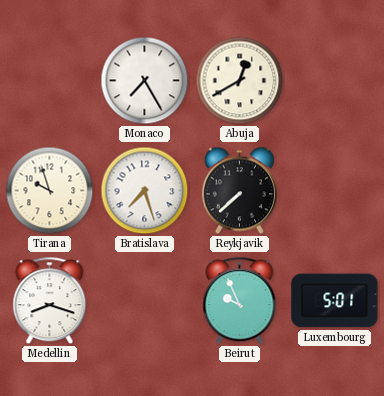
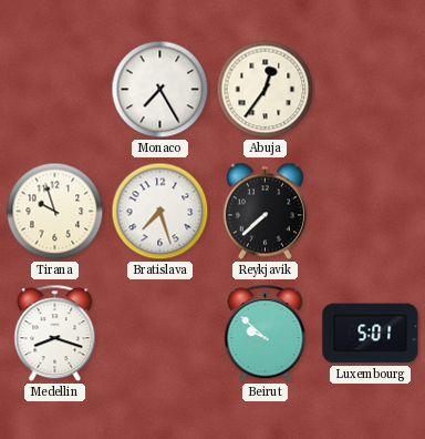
Abuja: 12:40 -> 12:36 (266, 90)
Beirut: 9:56 -> 9:52 (266, 334)
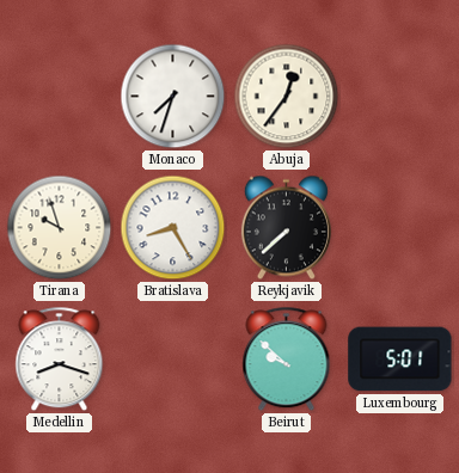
Monaco: 7:25 -> 7:33 (173, 97)
Bratislava: 7:27 -> 8:25 (173, 228)
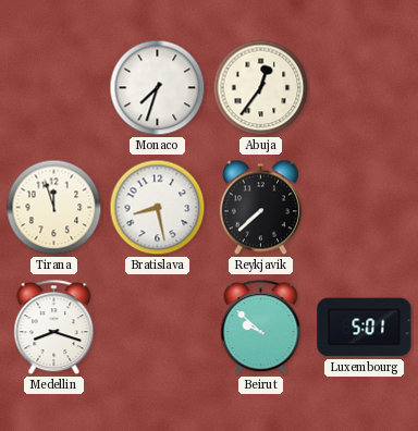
Tirana: 9:57 -> 11:57 (54, 208)
Bratislava: 8:25 -> 8:28 (158, 208)
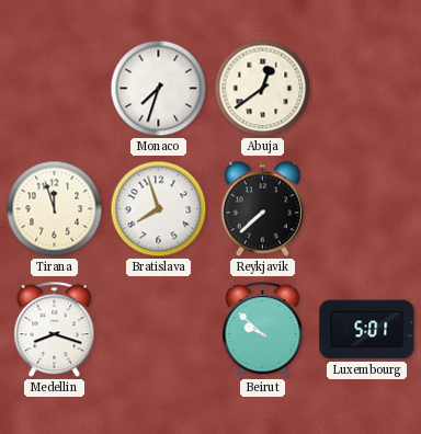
Abuja: 12:36 -> 12:39 (263, 89)
Bratislava: 8:28 -> 7:57 (159, 209)
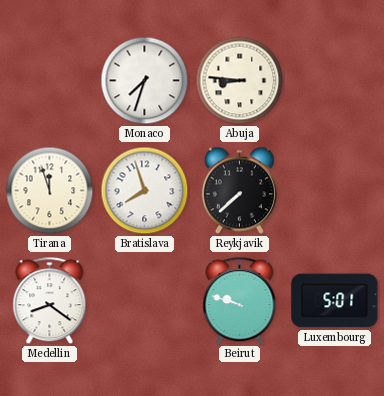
Abuja: 12:39 -> 8:46 (240, 81)
Medellin: 8:18 -> 8:21 (50, 301)
Beirut: 9:52 -> 9:48 (240, 301)
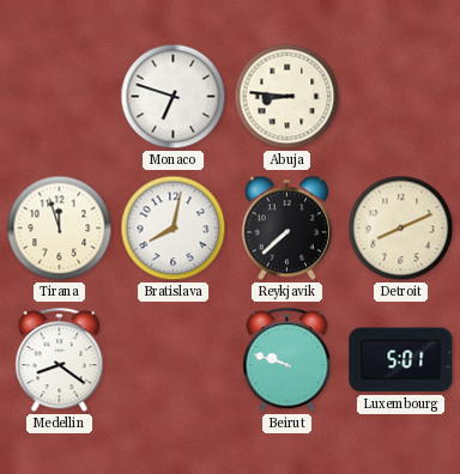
Monaco: 7:33 -> 6:48 (174, 97)
Bratislava: 7:57 -> 8:02 (174, 229)
Detroit: none -> 8:11 (401, 229)
